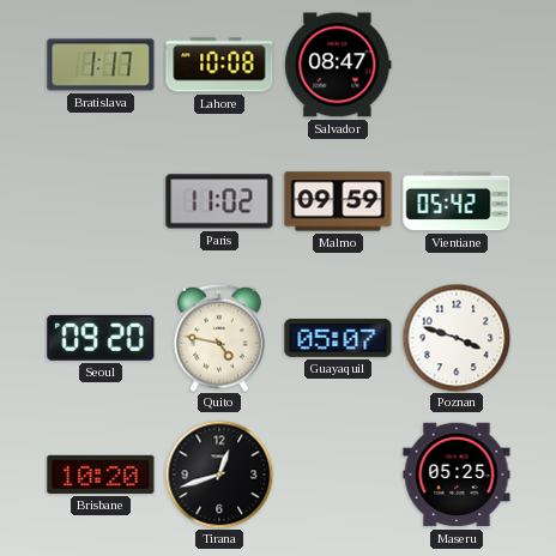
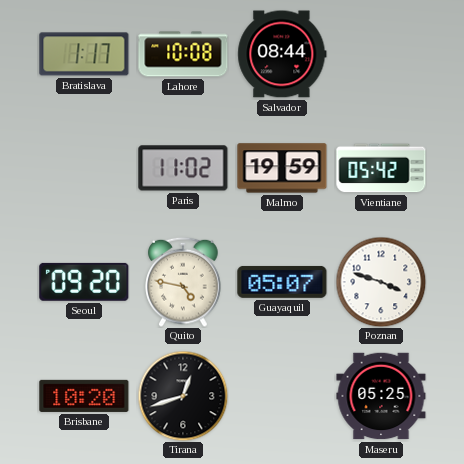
Salvador: 08:47 -> 08:44 (282, 54)
Malmo: 09:59 -> 19:59 (282, 168)
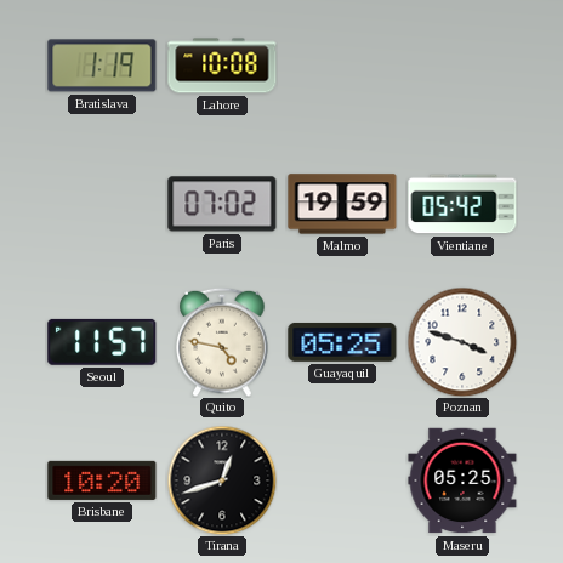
Bratislava: 1:17 -> 1:19 (102, 66)
Salvador: 08:44 -> none (282, 54)
Paris: 11:02 -> 07:02 (222, 204)
Seoul: 09:20 -> 11:57 (102, 342)
Guayaquil: 05:07 -> 05:25 (342, 342)
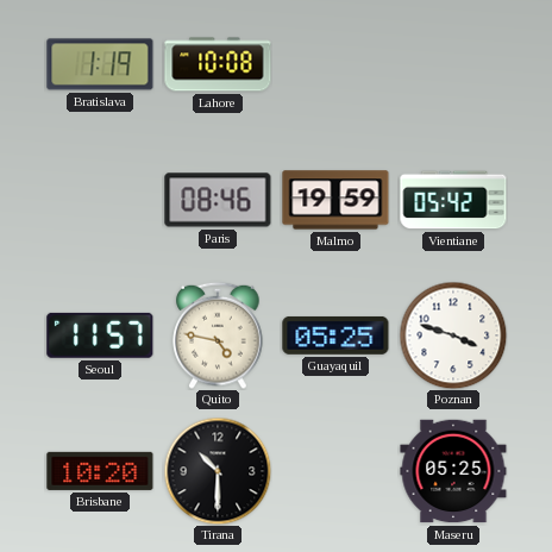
Paris: 07:02 -> 08:46 (218, 200)
Tirana: 12:42 -> 10:30 (218, 471)
